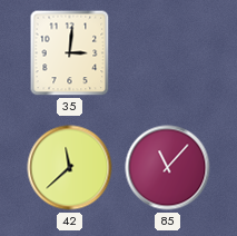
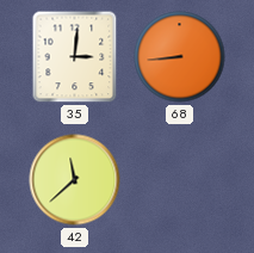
68: none -> 8:44 (180, 57)
85: 11:07 -> none (168, 168)
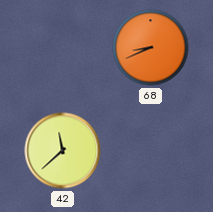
35: 3:01 -> none (75, 57)
68: 8:44 -> 8:41 (151, 48)
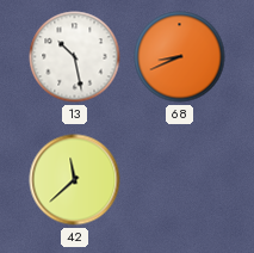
13: none -> 10:28 (75, 57)
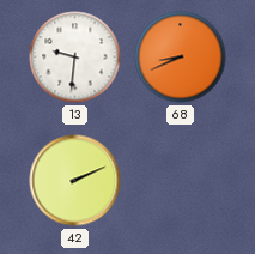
13: 10:28 -> 9:31 (75, 58)
42: 11:38 -> 2:11 (75, 181)
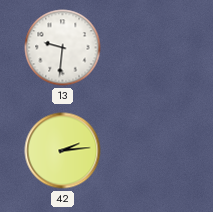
68: 8:41 -> none (181, 58)
42: 2:11 -> 2:14 (63, 151)
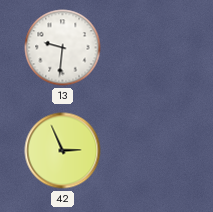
42: 2:14 -> 2:56 (63, 151)
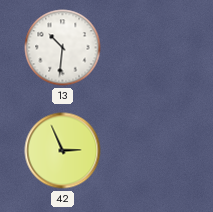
13: 9:31 -> 10:31 (63, 48)
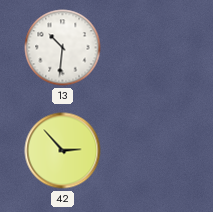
42: 2:56 -> 2:53 (63, 151)
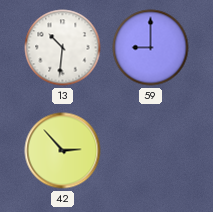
59: none -> 9:00 (151, 48)
